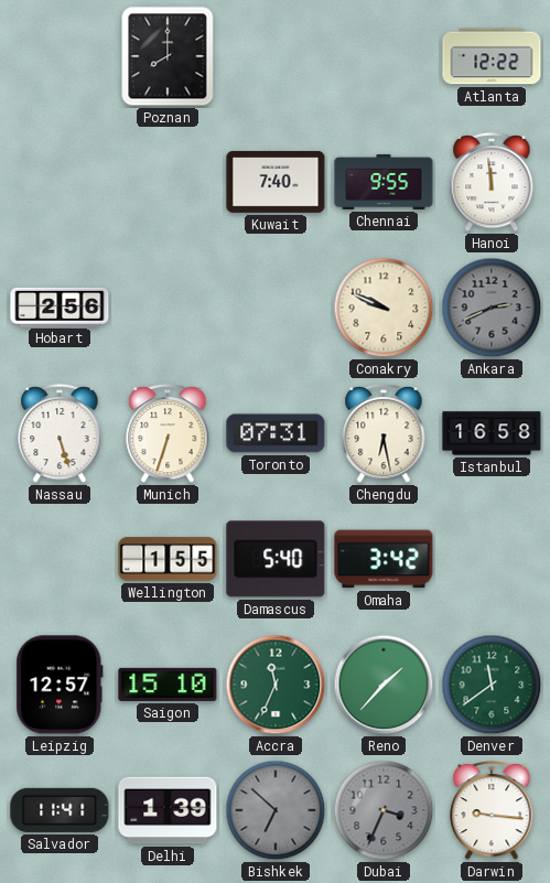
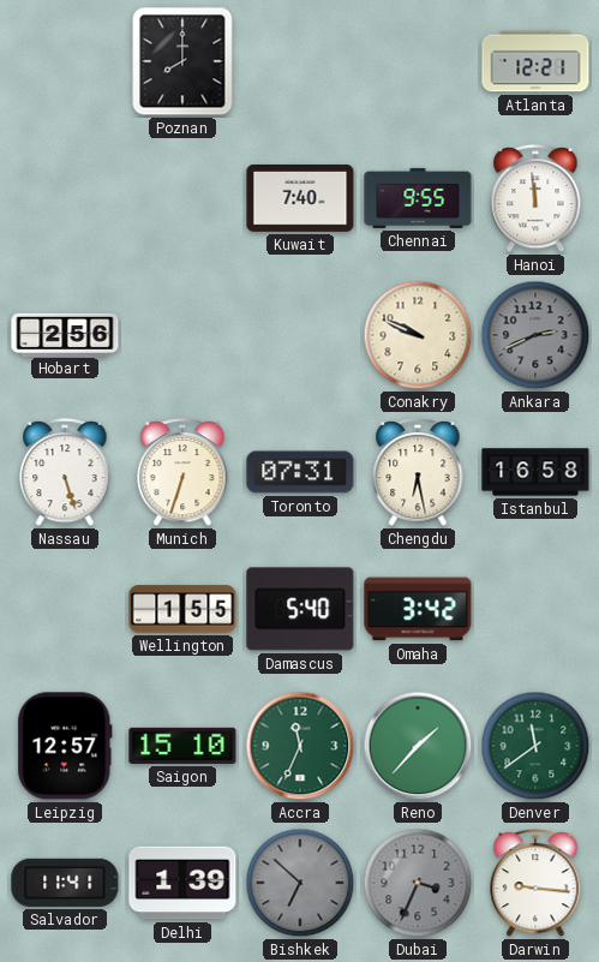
Atlanta: 12:22 -> 12:21 (535, 61)
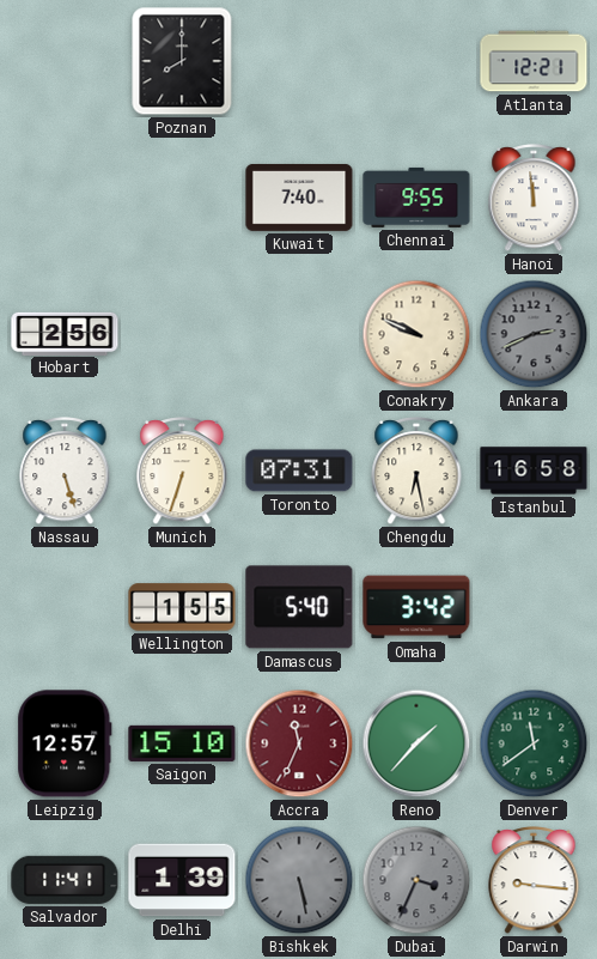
Accra dial: green -> burgundy (299, 743)
Bishkek: 6:52 -> 5:28 (299, 880)
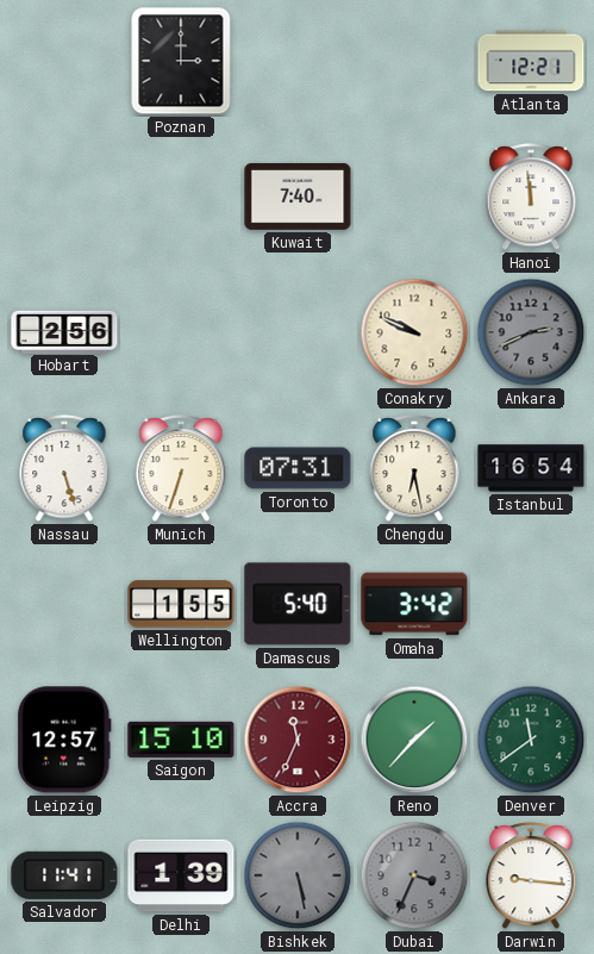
Poznan: 8:00 -> 3:00 (181, 61)
Chennai: 9:55 -> none (416, 198)
Istanbul: 16:58 -> 16:54 (531, 468)
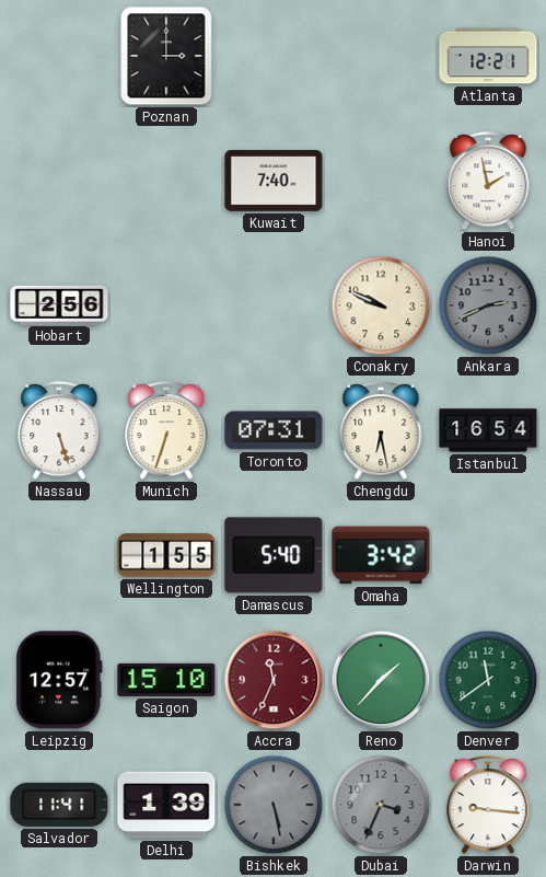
Hanoi: 11:59 -> 1:58 (488, 182)
